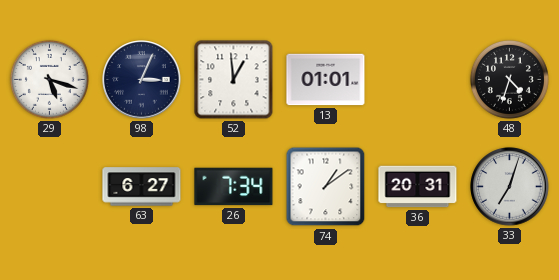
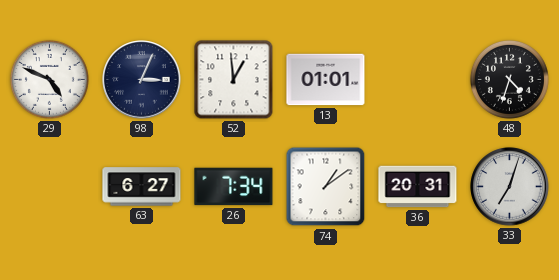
29: 5:18 -> 4:49 (49, 79)
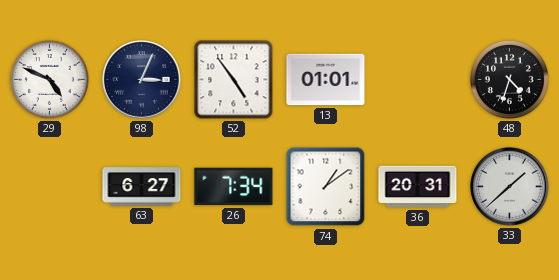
52: 12:59 -> 4:54 (234, 80)
33: 7:03 -> 1:38 (510, 187)
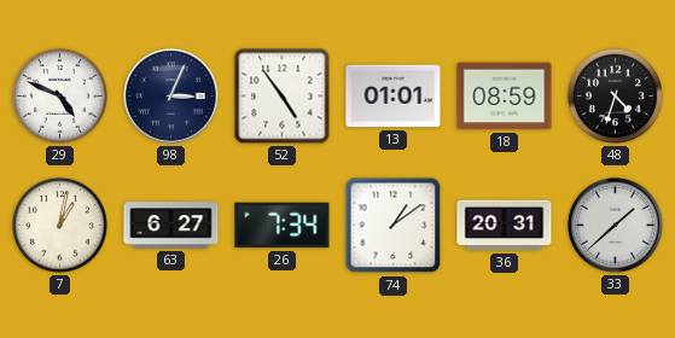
18: none -> 08:59 (505, 97)
7: none -> 1:02 (59, 225)
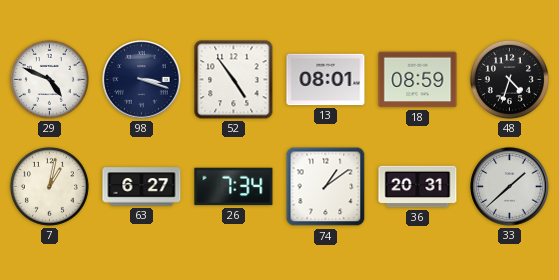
98: 3:04 -> 3:18 (142, 80)
13: 01:01 -> 08:01 (326, 80)
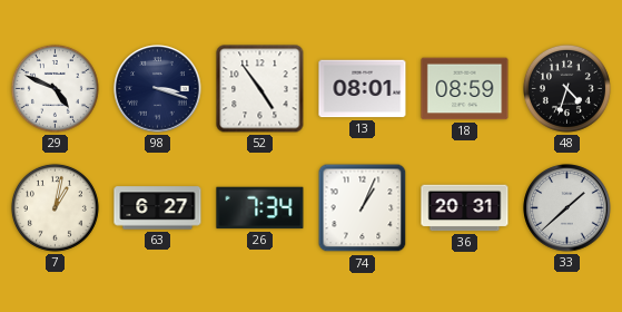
74: 1:09 -> 1:04 (363, 208)
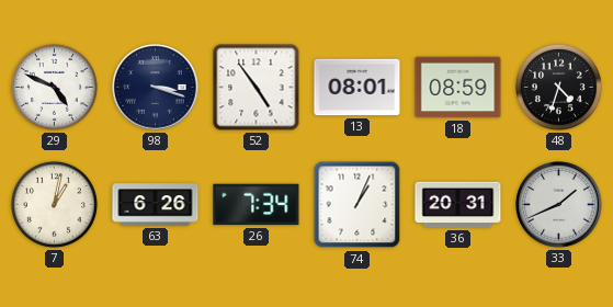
63: 6:27 -> 6:26 (156, 205)
33: 1:38 -> 1:41 (559, 205)
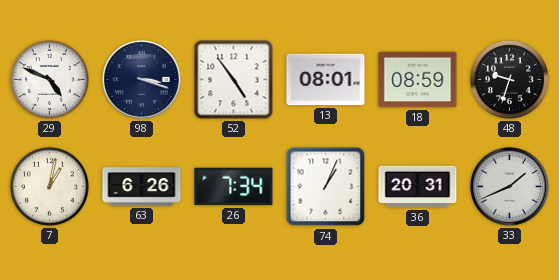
48: 4:33 -> 9:33 (509, 79)
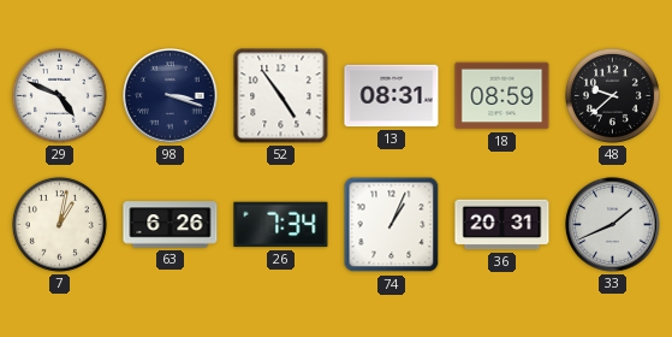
13: 08:01 -> 08:31 (392, 96)
48: 9:33 -> 9:38 (612, 95)
